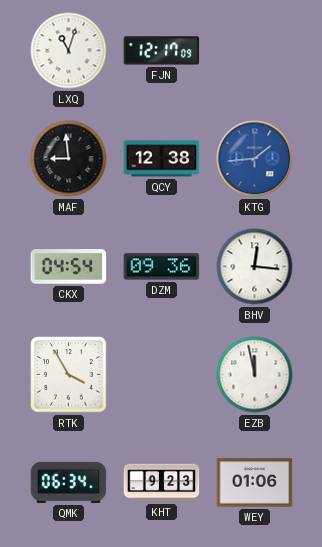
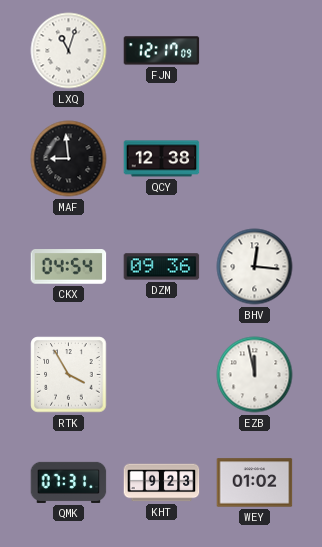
KTG: 1:44 -> none (255, 159)
QMK: 06:34 -> 07:31 (69, 482)
WEY: 01:06 -> 01:02 (255, 483)
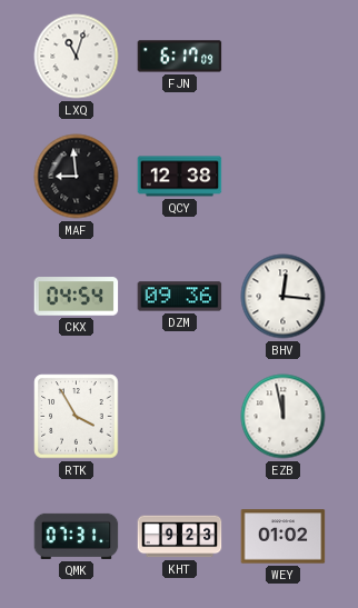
FJN: 12:17 -> 6:17 (180, 57)
